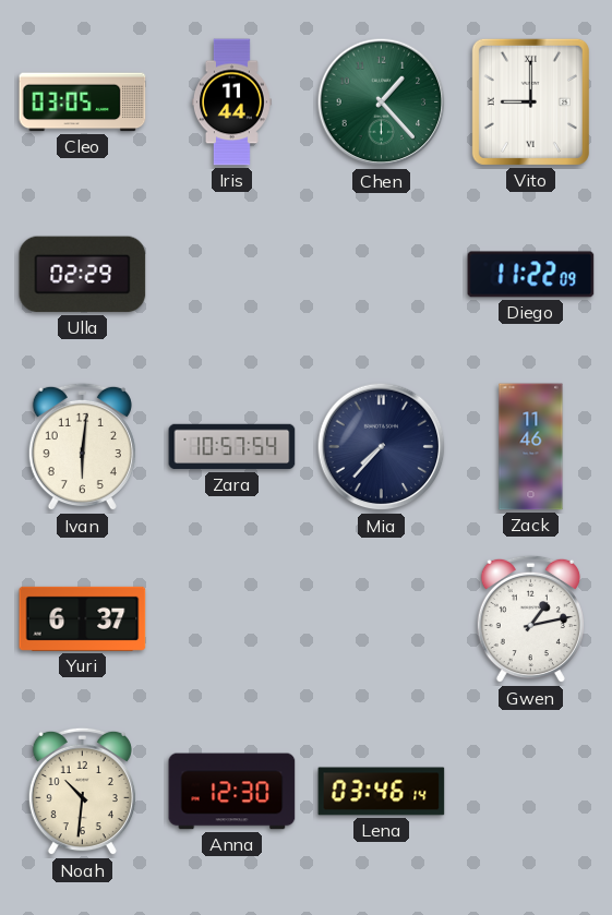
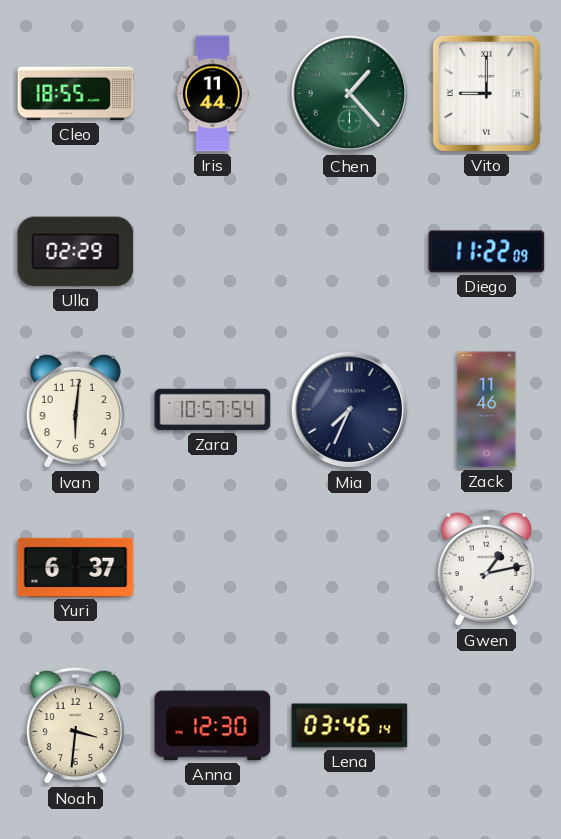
Cleo: 03:05 -> 18:55 (76, 94)
Mia: 7:37 -> 7:34 (350, 410)
Noah: 10:31 -> 3:31 (75, 726)
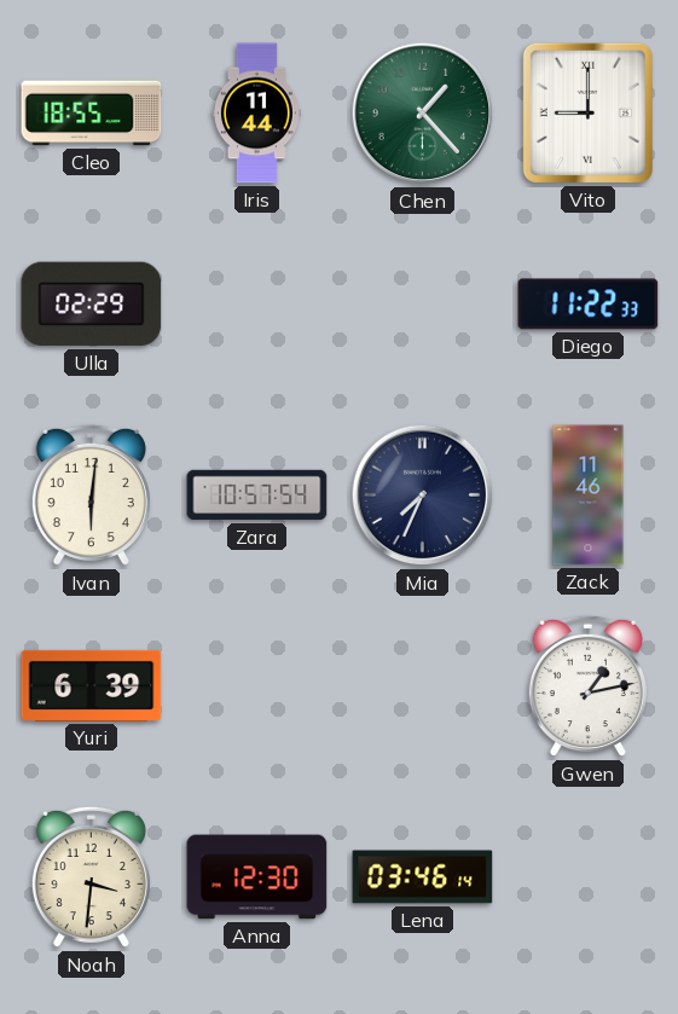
Diego: 11:22:09 -> 11:22:33 (589, 305)
Yuri: 6:37 -> 6:39 (92, 685)
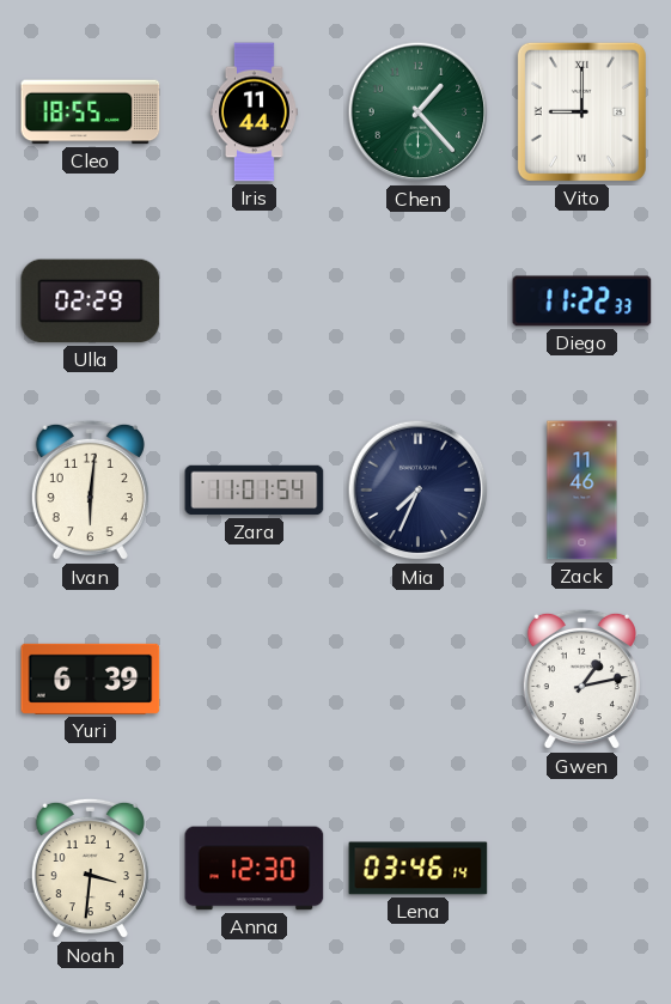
Zara: 10:57 -> 11:01 (255, 491)
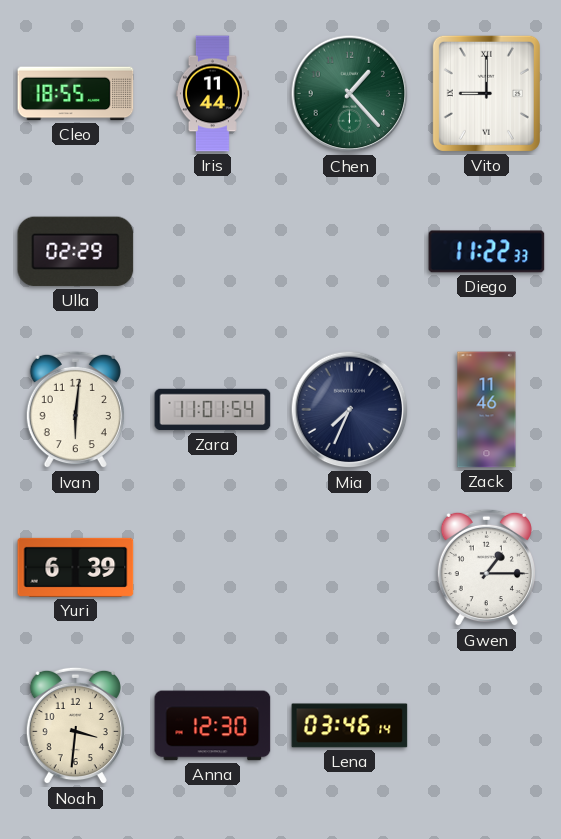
Gwen: 1:13 -> 1:15 (486, 568)
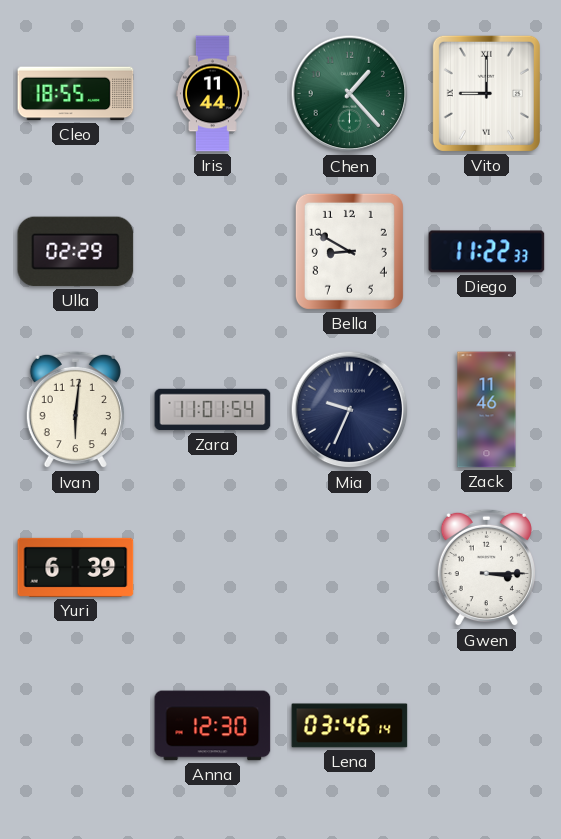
Bella: none -> 8:50 (349, 251)
Mia: 7:34 -> 9:34 (350, 410)
Gwen: 1:15 -> 3:15 (486, 568)
Noah: 3:31 -> none (75, 726)
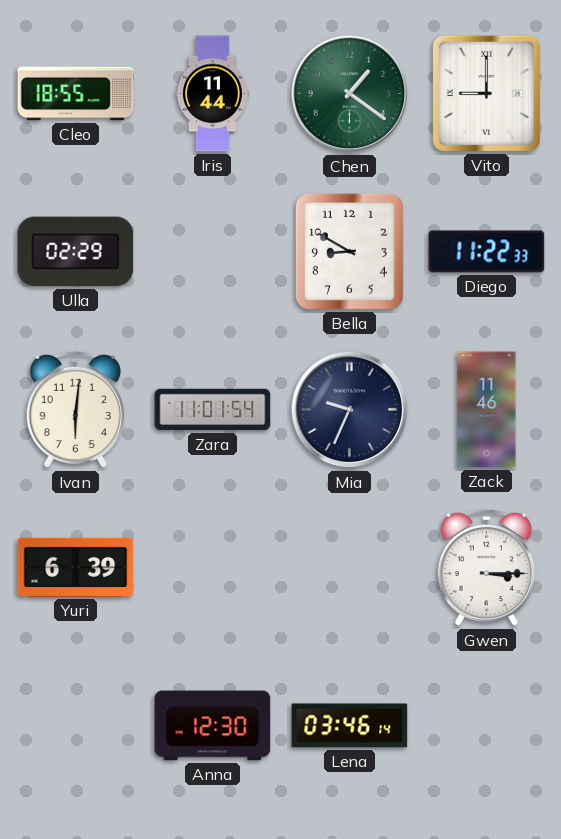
Chen: 1:23 -> 1:21 (350, 94)
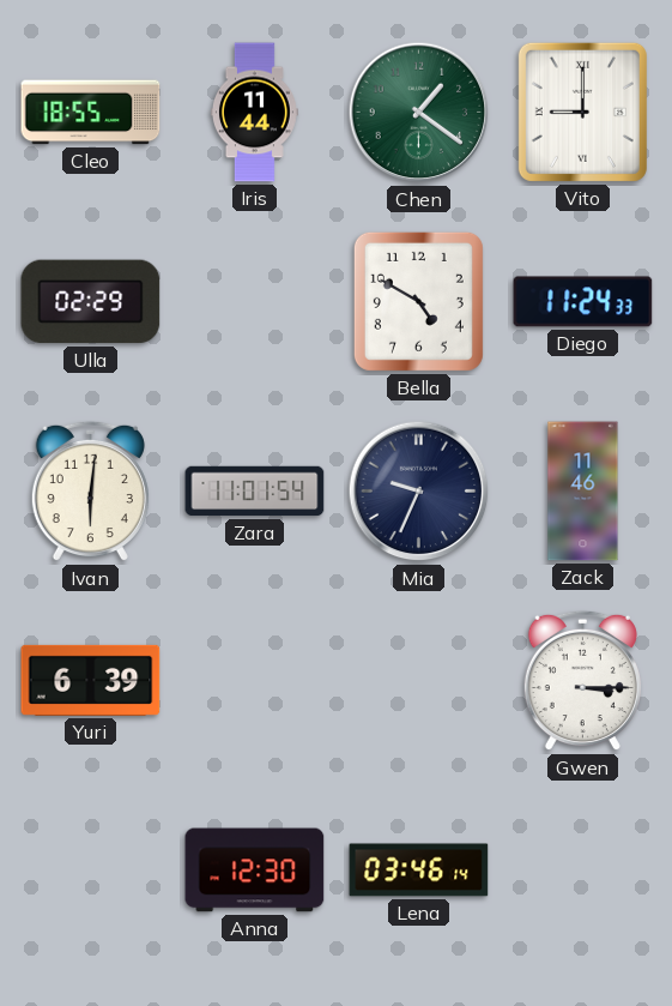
Bella: 8:50 -> 4:50 (418, 301)
Diego: 11:22 -> 11:24 (583, 302)
